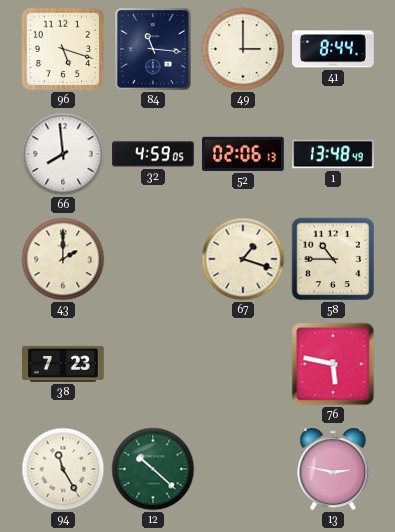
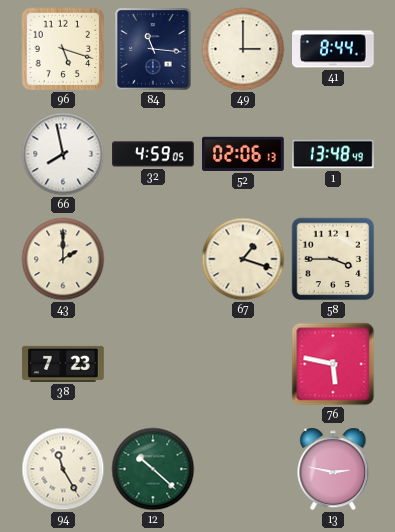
66: 7:59 -> 7:58 (63, 154)
58: 10:45 -> 3:45 (333, 259)
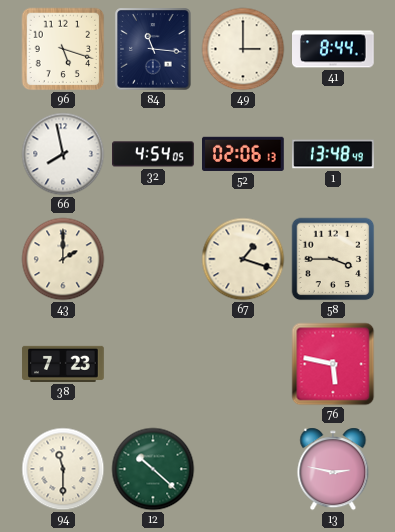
32: 4:59 -> 4:54 (153, 154)
94: 11:25 -> 11:30 (63, 469)
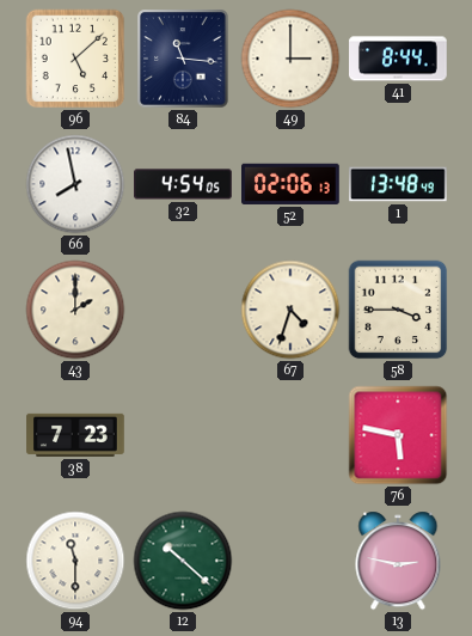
96: 5:18 -> 5:08 (75, 59)
67: 1:18 -> 4:33 (290, 310)
